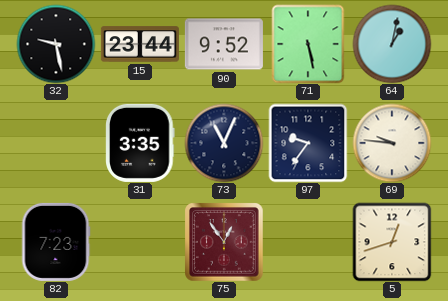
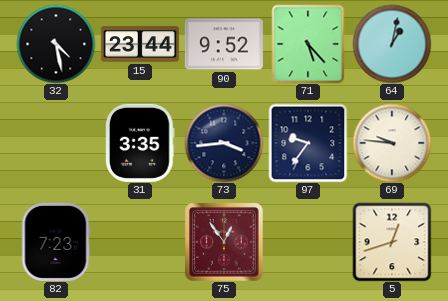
32: 9:28 -> 4:28 (56, 44)
71: 5:28 -> 5:23 (308, 44)
73: 11:04 -> 3:44 (224, 143)
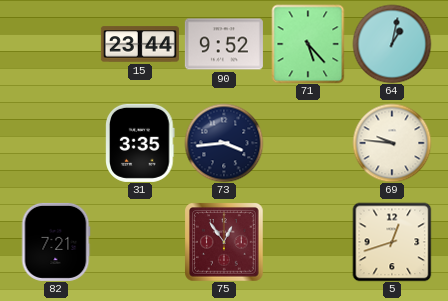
32: 4:28 -> none (56, 44)
97: 9:36 -> none (308, 143)
82: 7:23 -> 7:21 (56, 242)
